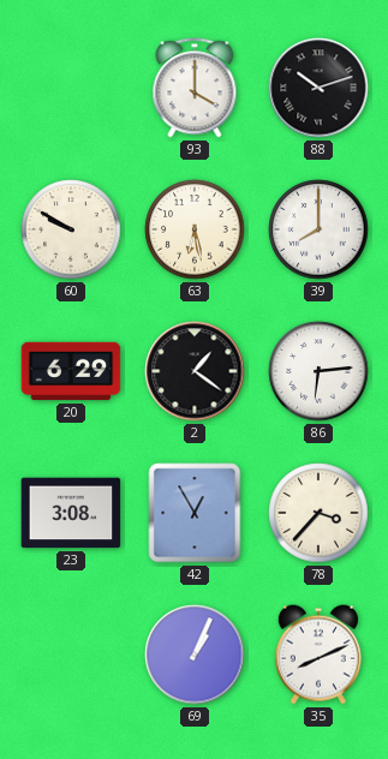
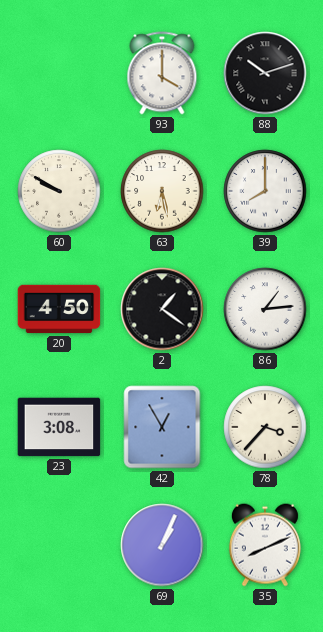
20: 6:29 -> 4:50 (59, 309)
86: 6:14 -> 1:14 (265, 309)
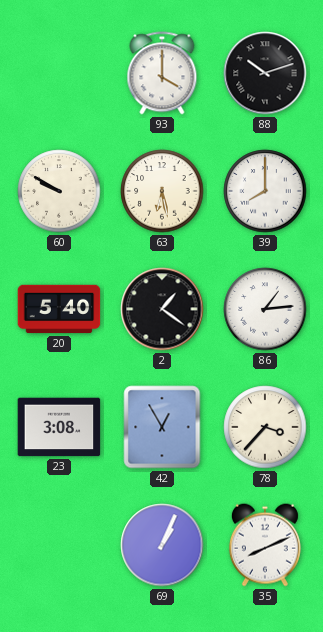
20: 4:50 -> 5:40 (59, 309)
